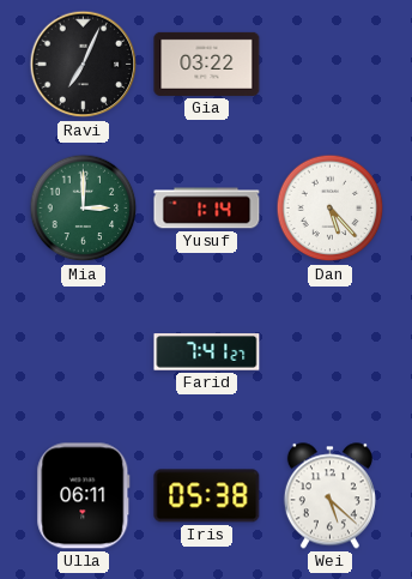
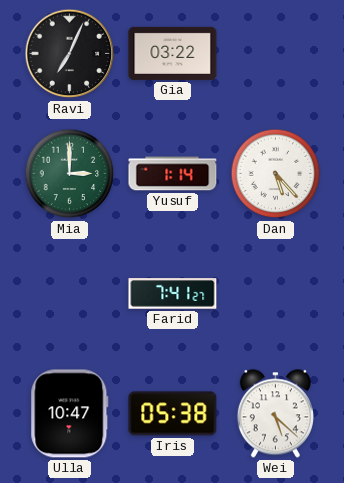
Ulla: 06:11 -> 10:47 (70, 414)
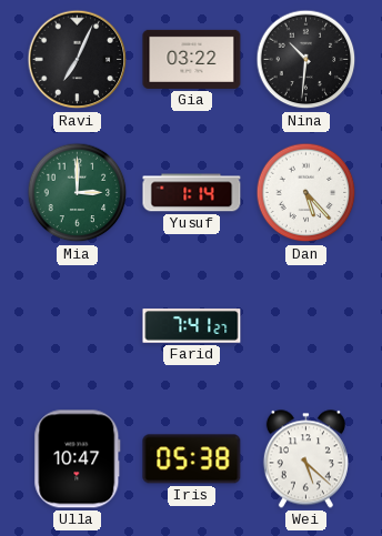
Nina: none -> 10:31 (306, 60)
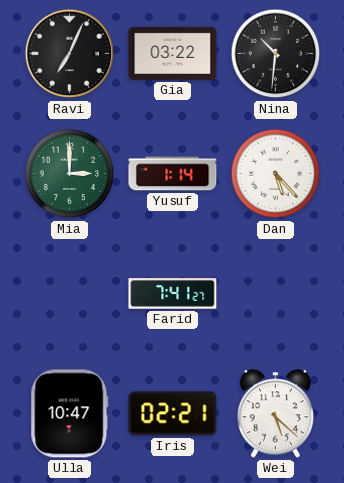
Iris: 05:38 -> 02:21 (173, 414)
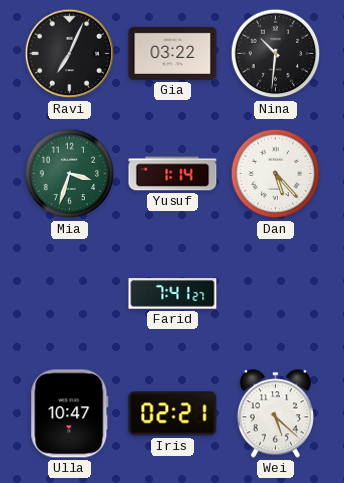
Mia: 3:00 -> 3:33 (70, 174)
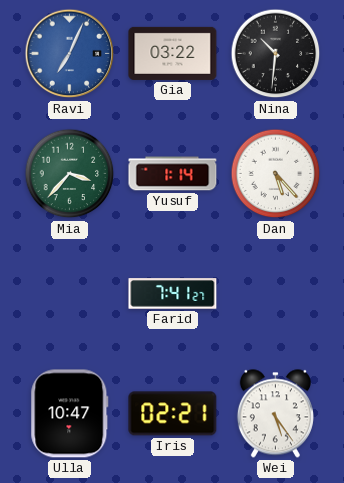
Ravi dial: black -> blue (70, 54)
Mia: 3:33 -> 3:37 (70, 174)
Wei: 5:22 -> 5:24 (275, 414)
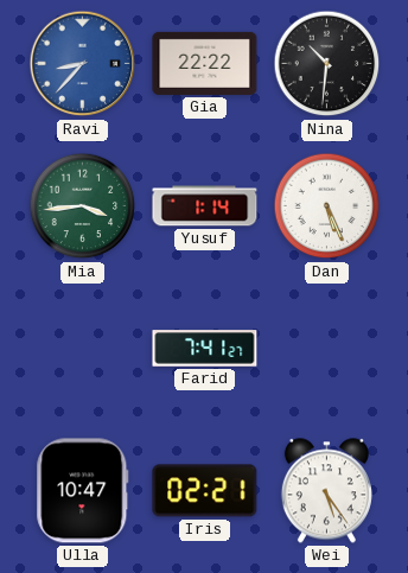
Ravi: 7:04 -> 8:37 (83, 64)
Gia: 03:22 -> 22:22 (205, 63)
Mia: 3:37 -> 3:44 (83, 206)
Dan: 5:23 -> 5:26 (327, 206)
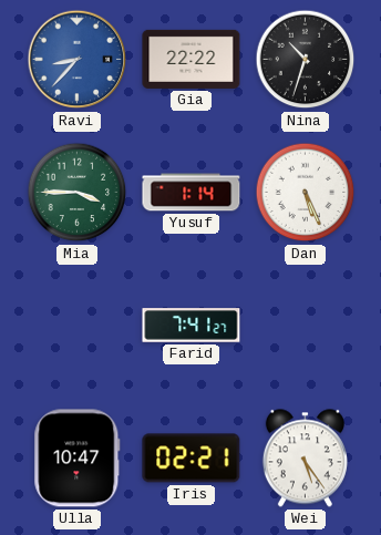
Nina: 10:31 -> 10:33 (306, 60)
Mia: 3:44 -> 3:45 (78, 193)
